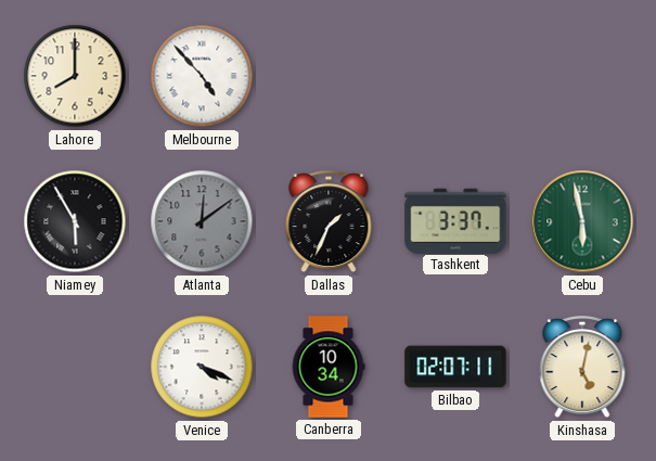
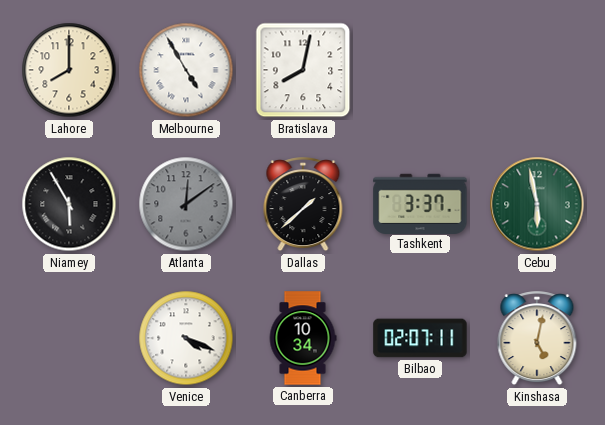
Melbourne: 4:53 -> 4:55 (186, 70)
Bratislava: none -> 8:02 (303, 70)
Dallas: 1:34 -> 1:38 (303, 205)
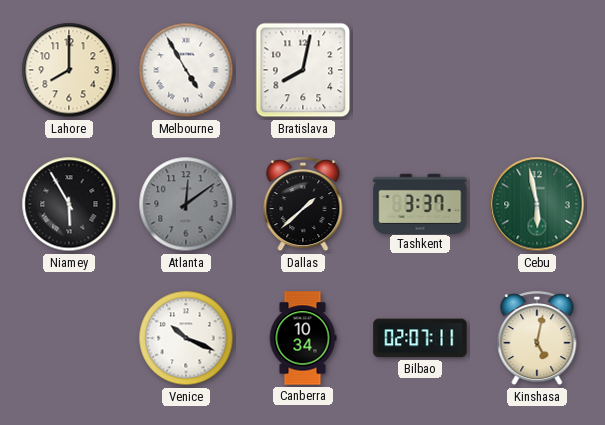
Venice: 4:19 -> 10:19 (186, 338)
